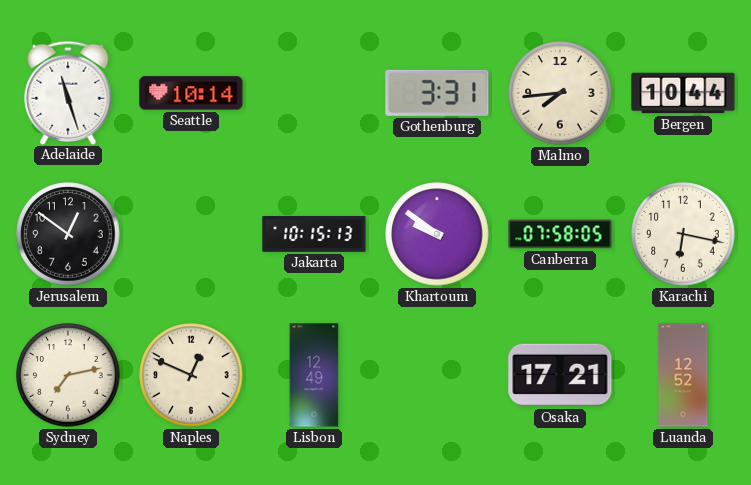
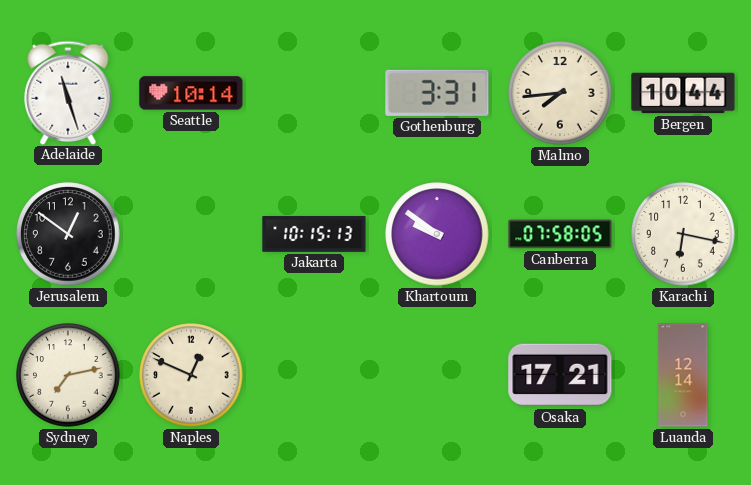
Lisbon: 12:49 -> none (314, 375)
Luanda: 12:52 -> 12:14 (683, 375)
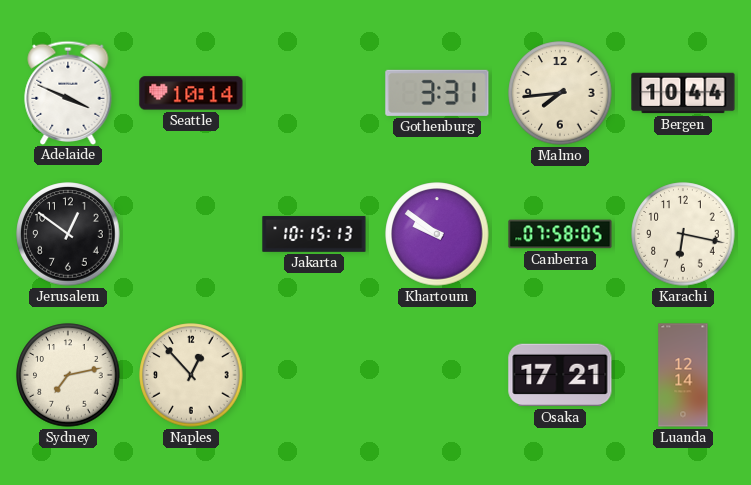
Adelaide: 11:27 -> 3:49 (68, 92)
Naples: 12:49 -> 12:53 (191, 375)
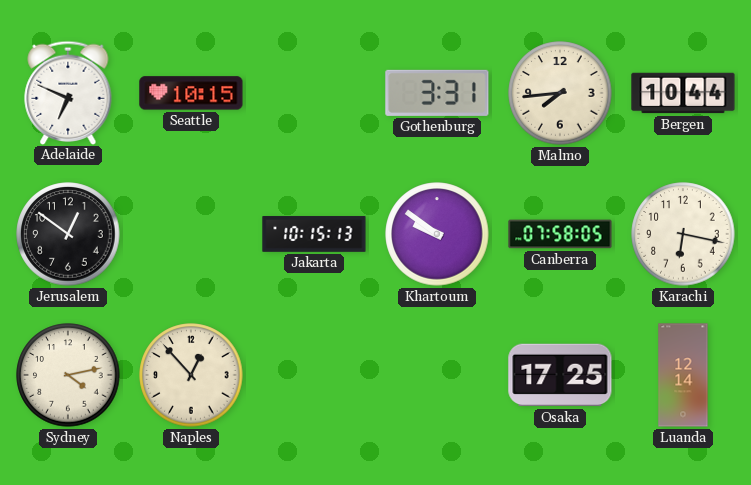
Adelaide: 3:49 -> 6:49 (68, 92)
Seattle: 10:14 -> 10:15 (191, 93)
Sydney: 7:13 -> 4:13 (68, 375)
Osaka: 17:21 -> 17:25 (560, 375)
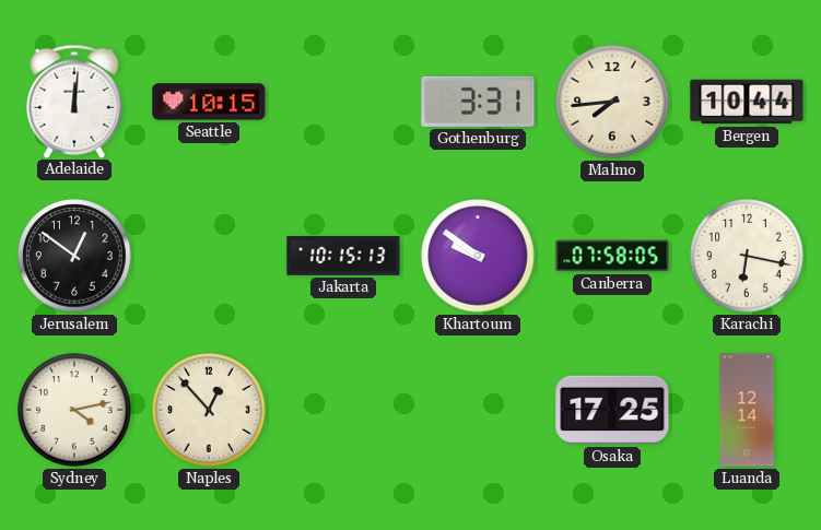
Adelaide: 6:49 -> 12:01 (74, 101)
